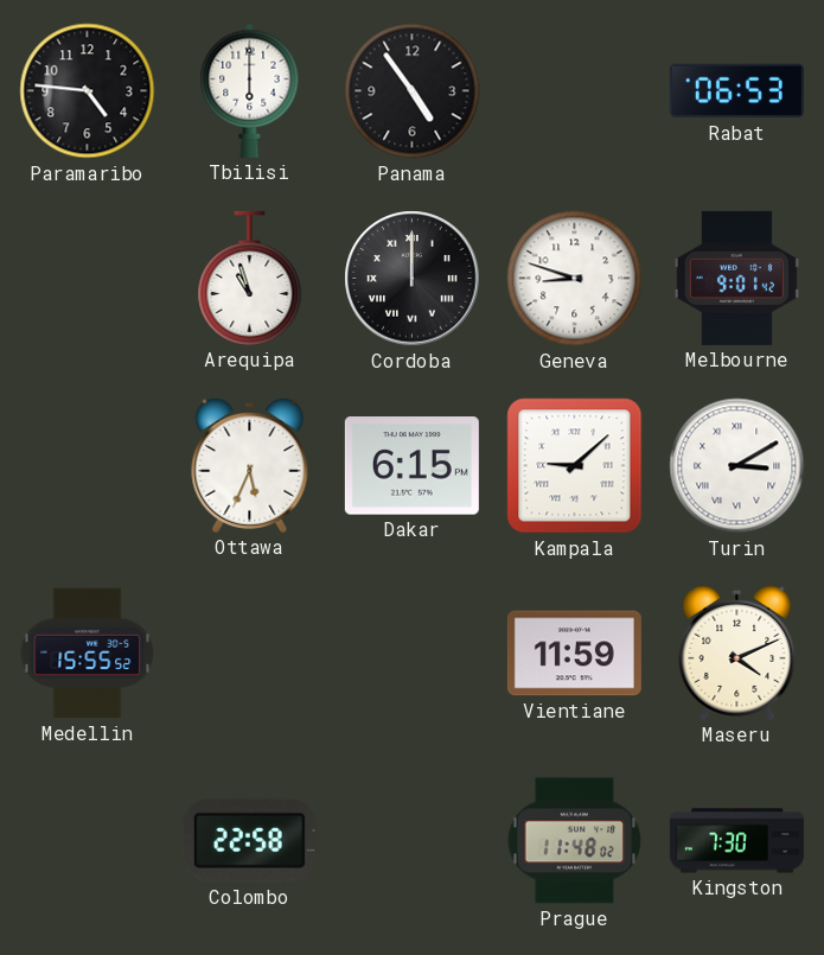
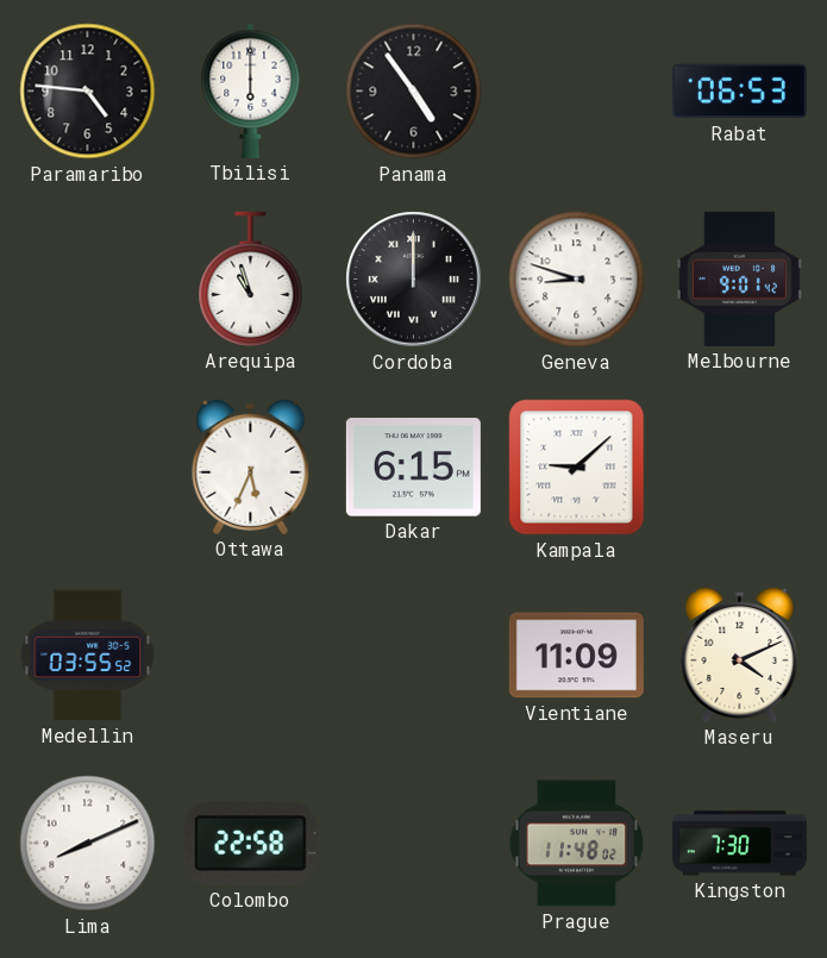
Turin: 3:10 -> none (737, 466)
Medellin: 15:55 -> 03:55 (88, 656)
Vientiane: 11:59 -> 11:09 (576, 656)
Lima: none -> 8:11 (88, 844)
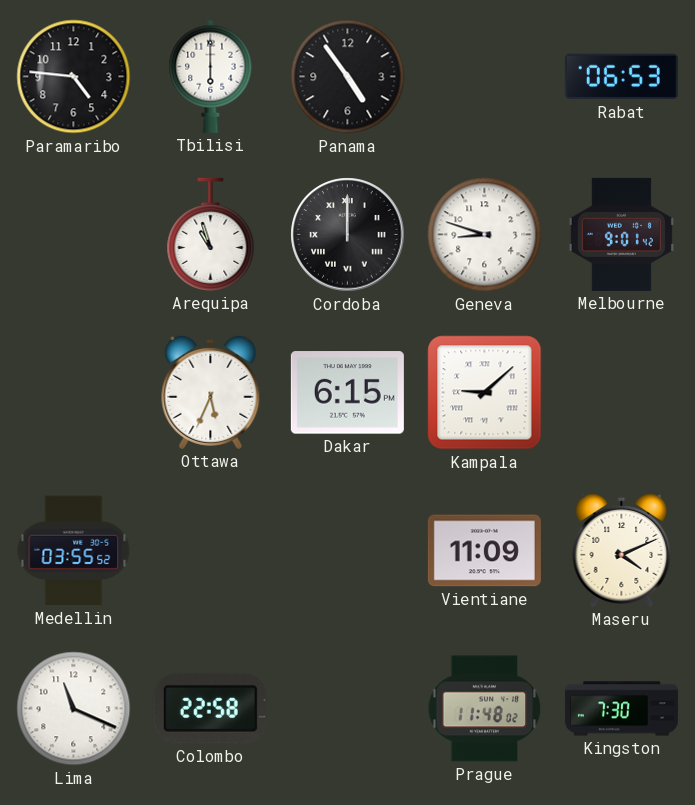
Lima: 8:11 -> 11:19 (74, 709)
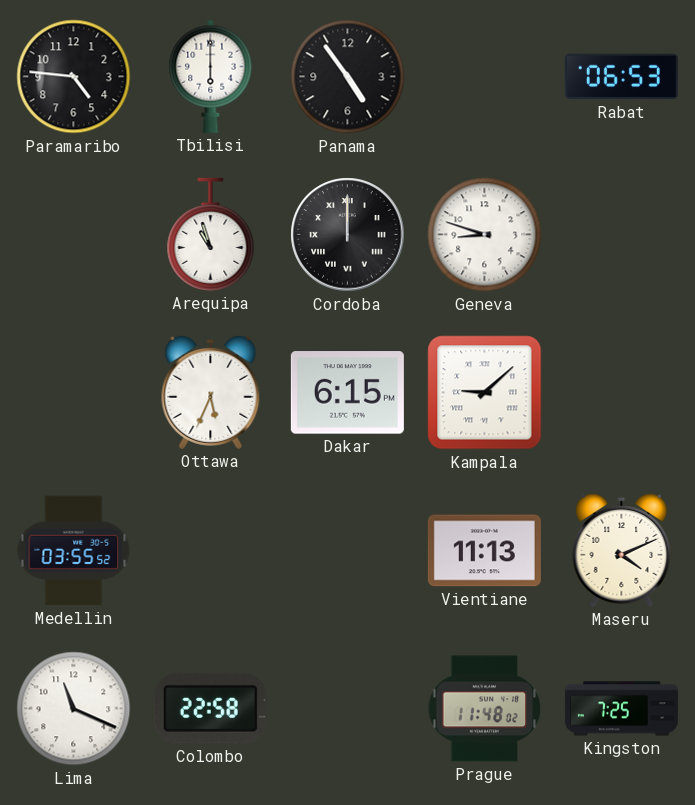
Melbourne: 9:01 -> none (621, 234)
Vientiane: 11:09 -> 11:13 (484, 551)
Kingston: 7:30 -> 7:25 (621, 709)
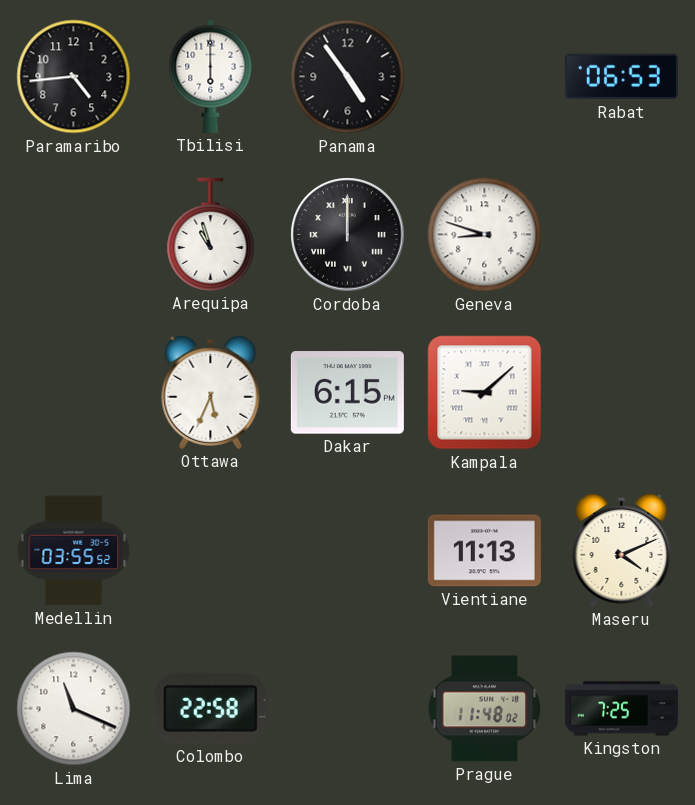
Paramaribo: 4:46 -> 4:44 (74, 77)
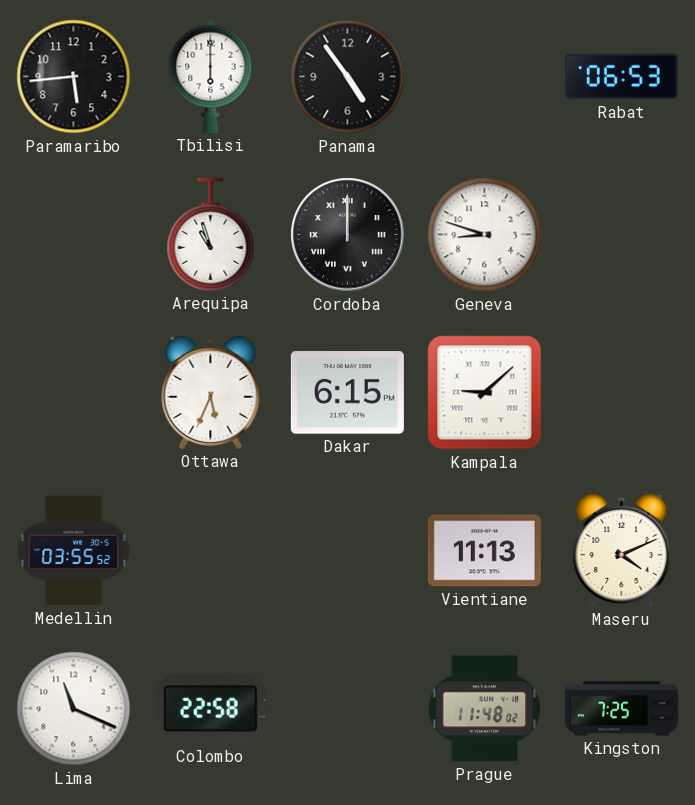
Paramaribo: 4:44 -> 5:44 (74, 77)
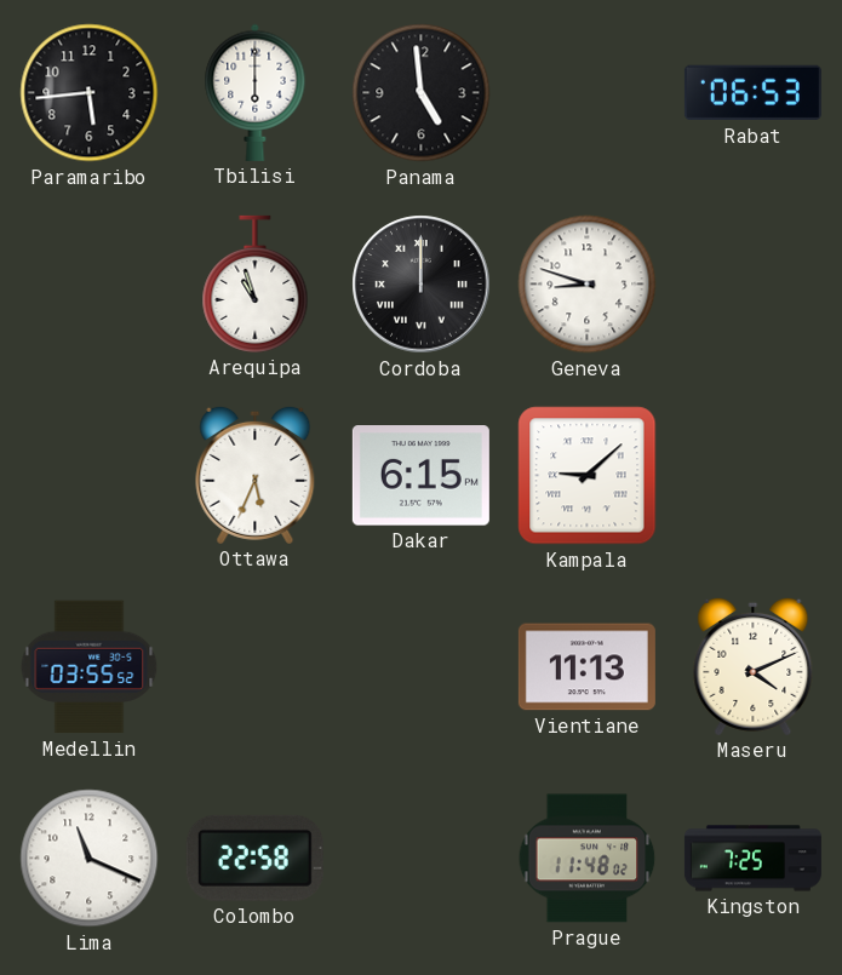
Panama: 4:54 -> 4:59 (422, 93)
